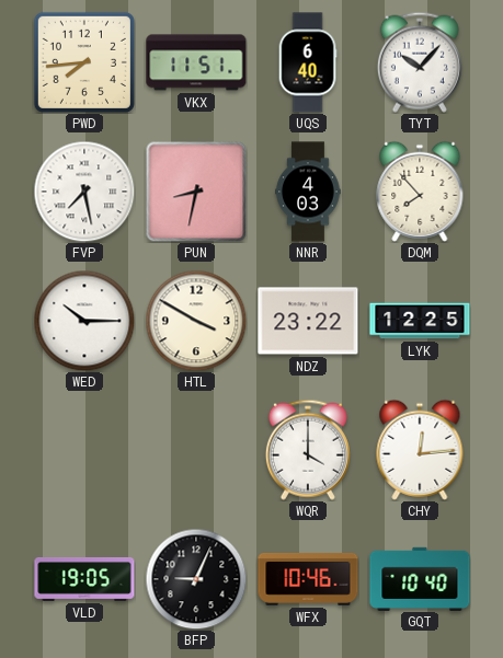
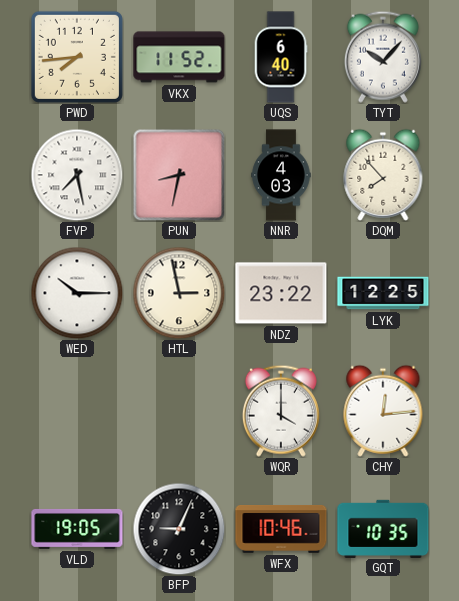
VKX: 11:51 -> 11:52 (179, 57)
HTL: 3:50 -> 2:58 (179, 293)
GQT: 10:40 -> 10:35 (383, 528)
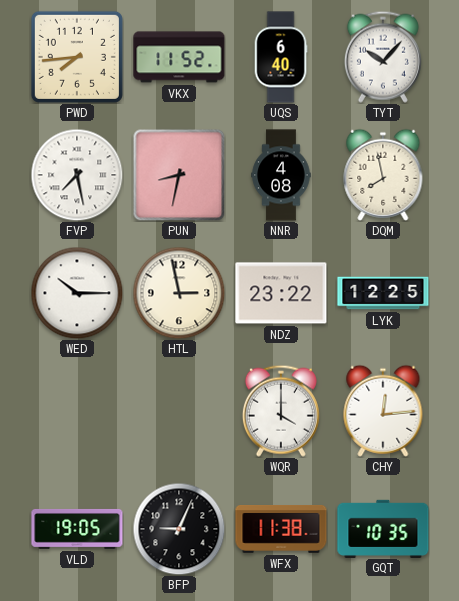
NNR: 4:03 -> 4:08 (281, 175)
DQM: 7:53 -> 7:58 (383, 175)
WFX: 10:46 -> 11:38 (281, 530)
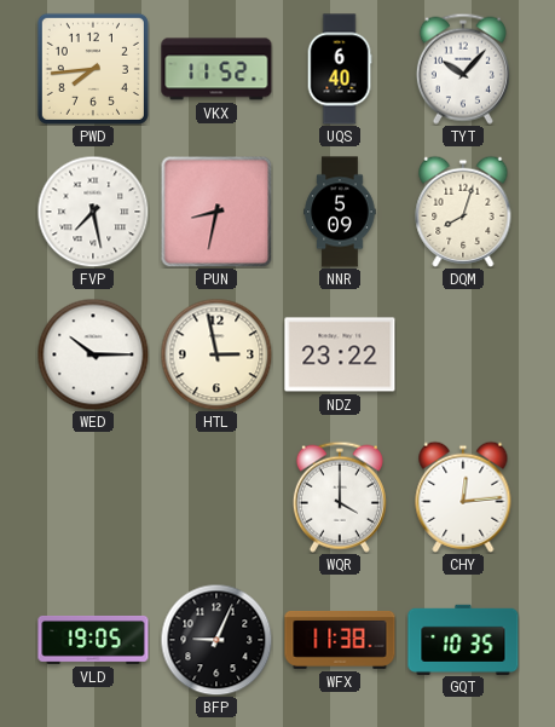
NNR: 4:08 -> 5:09 (340, 212)
DQM: 7:58 -> 8:03 (463, 212)
LYK: 12:25 -> none (383, 293)
